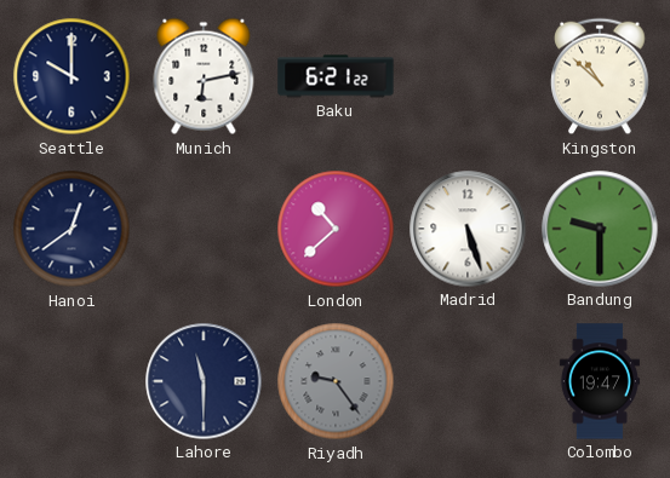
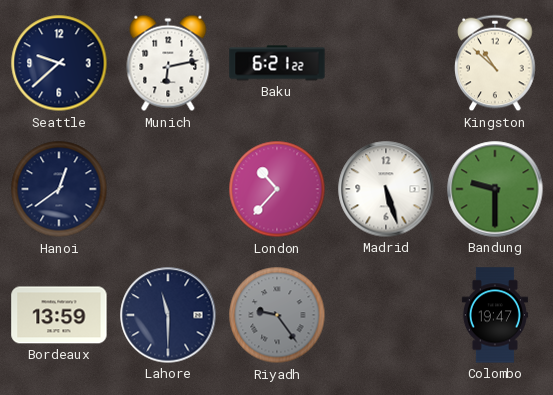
Seattle: 10:00 -> 9:38 (59, 63)
London: 10:38 -> 10:37 (277, 189)
Bordeaux: none -> 13:59 (59, 315)
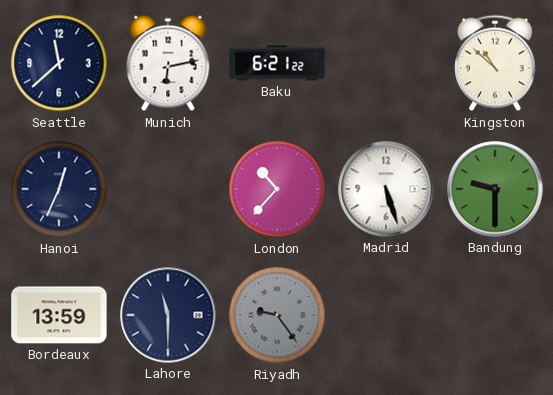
Seattle: 9:38 -> 11:38 (59, 63)
Hanoi: 12:39 -> 12:34 (59, 189)
Colombo: 19:47 -> none (495, 315)
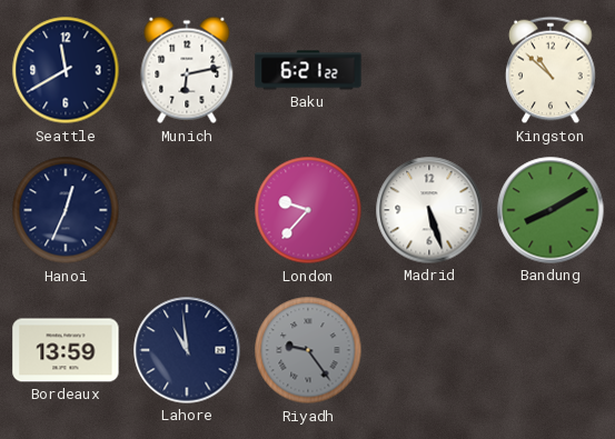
Seattle: 11:38 -> 11:40 (66, 70)
London: 10:37 -> 9:37 (308, 210)
Bandung: 9:30 -> 8:10 (550, 210)
Lahore: 11:30 -> 10:59 (187, 350)
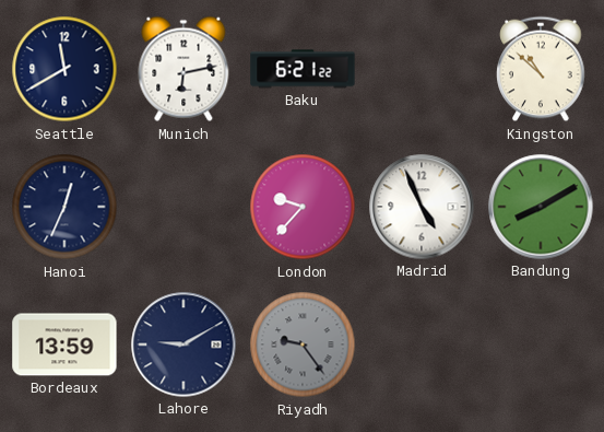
Madrid: 5:27 -> 4:56 (422, 207)
Lahore: 10:59 -> 9:10 (183, 345)
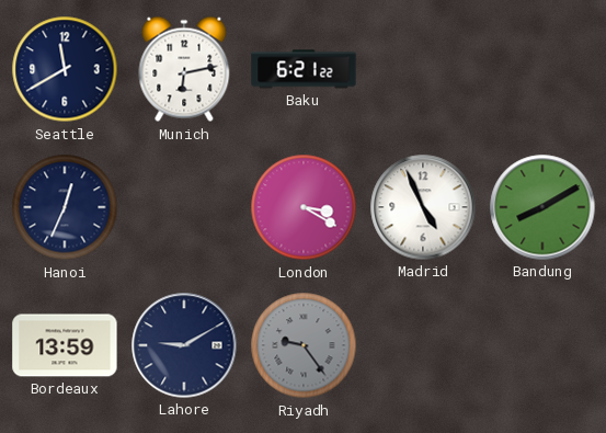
Kingston: 10:52 -> none (541, 69)
London: 9:37 -> 3:20 (304, 207)
